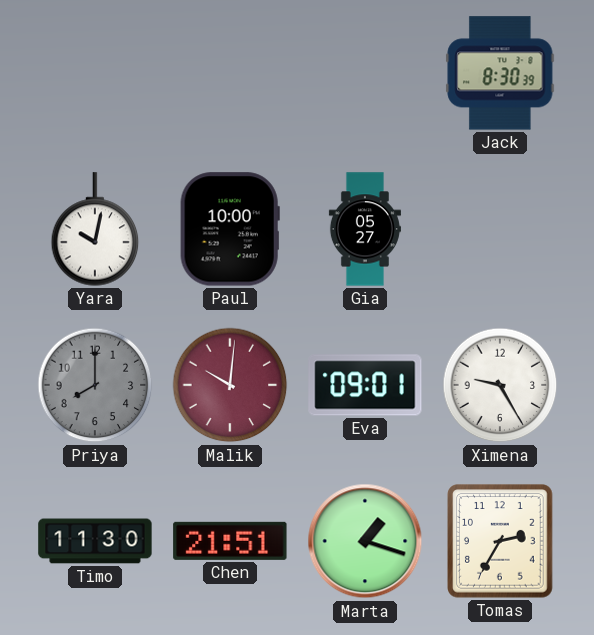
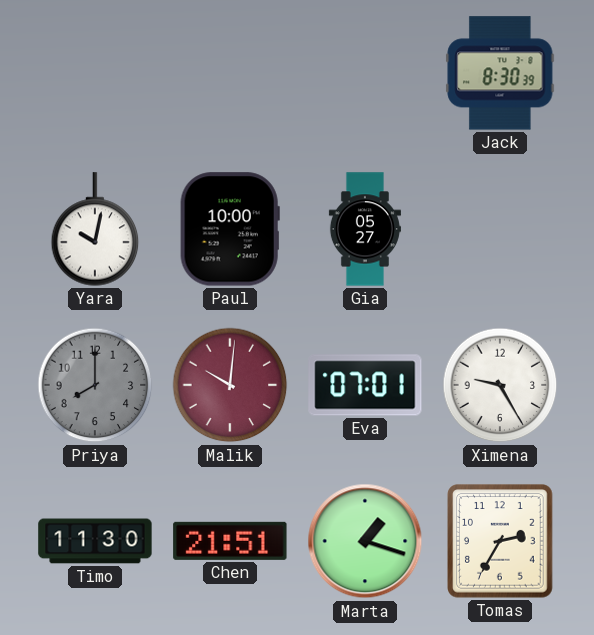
Eva: 09:01 -> 07:01 (365, 385)
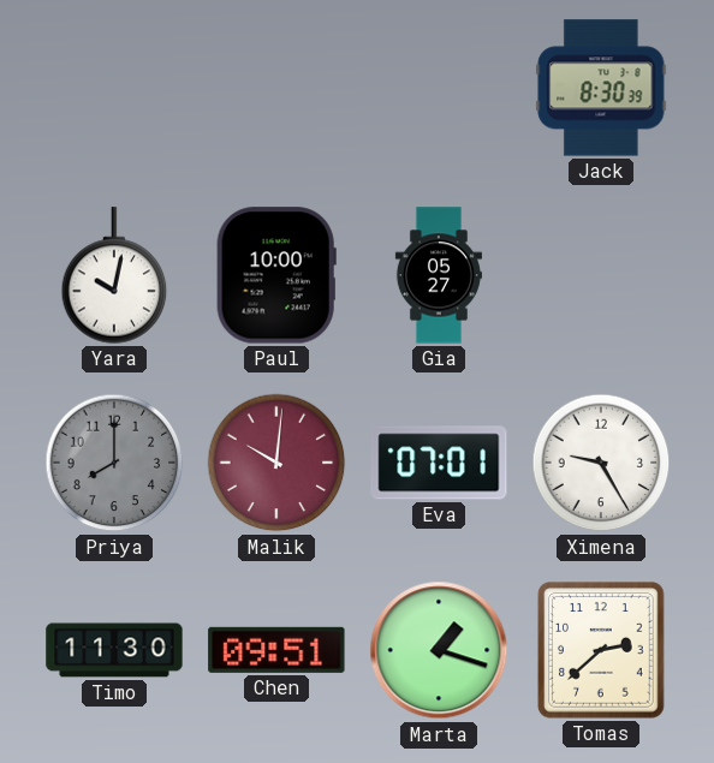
Chen: 21:51 -> 09:51 (276, 650)
Tomas: 2:35 -> 2:38 (601, 650)
